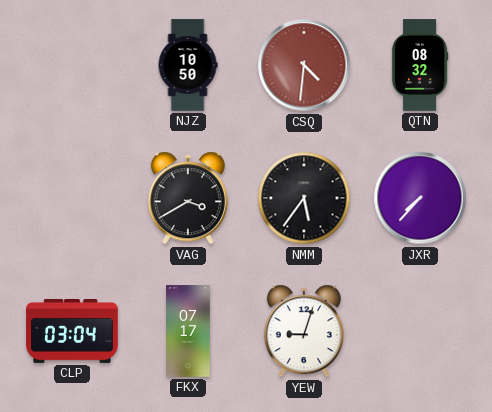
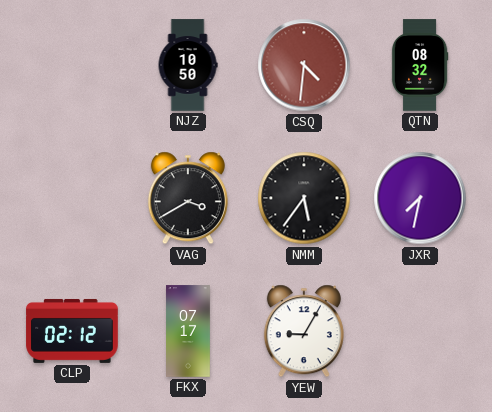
JXR: 7:37 -> 7:32 (420, 198)
CLP: 03:04 -> 02:12 (72, 331)
YEW: 9:03 -> 9:05 (304, 331)
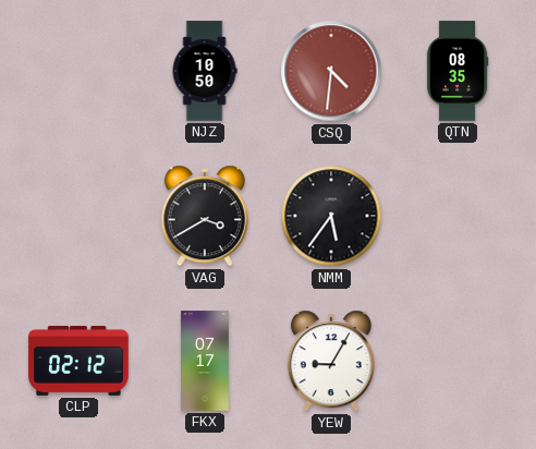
QTN: 08:32 -> 08:35 (458, 71)
JXR: 7:32 -> none (420, 198)
